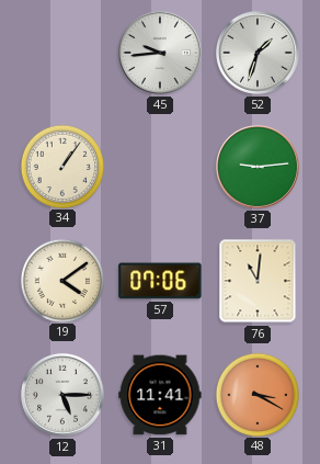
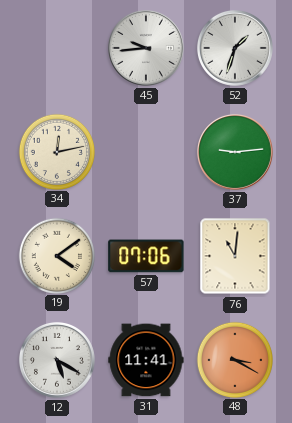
34: 1:06 -> 12:13 (56, 151)
12: 5:15 -> 5:20 (57, 360)
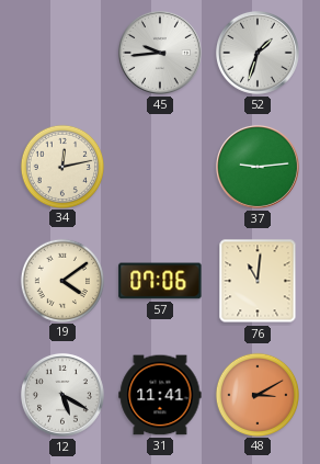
48: 3:20 -> 3:10 (256, 394)
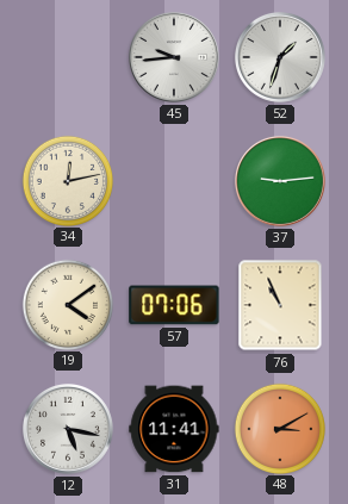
76: 11:01 -> 10:56 (280, 305)
12: 5:20 -> 5:17 (68, 429)
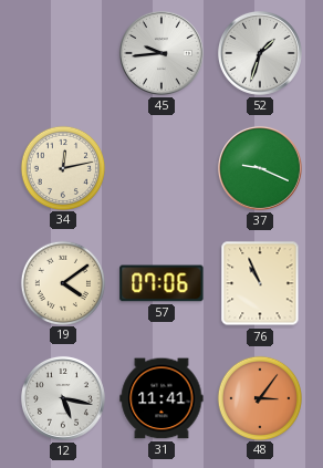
37: 9:14 -> 9:19 (260, 168)
48: 3:10 -> 3:06 (259, 397)
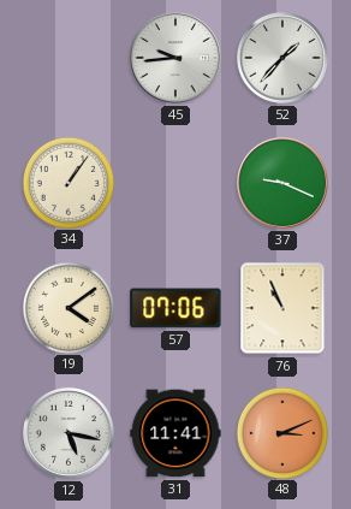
52: 1:33 -> 1:37 (282, 58)
34: 12:13 -> 1:06 (67, 182)
48: 3:06 -> 3:11 (281, 432)
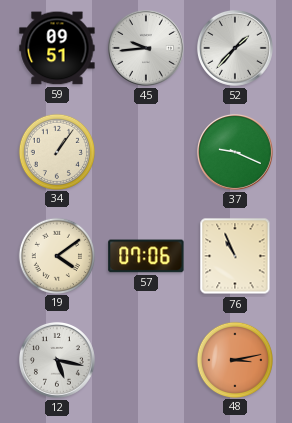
59: none -> 09:51 (57, 48)
31: 11:41 -> none (175, 433)
48: 3:11 -> 3:13 (234, 359)
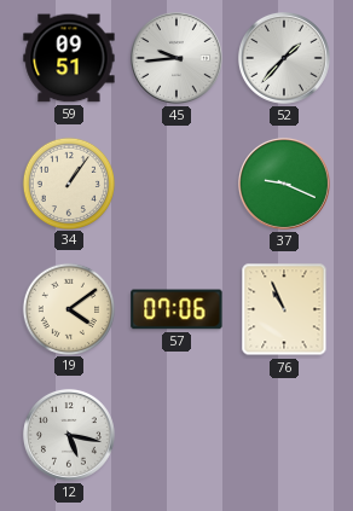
48: 3:13 -> none (234, 359)
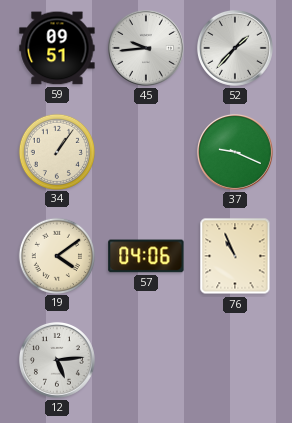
57: 07:06 -> 04:06 (146, 256)
12: 5:17 -> 5:14 (57, 360)
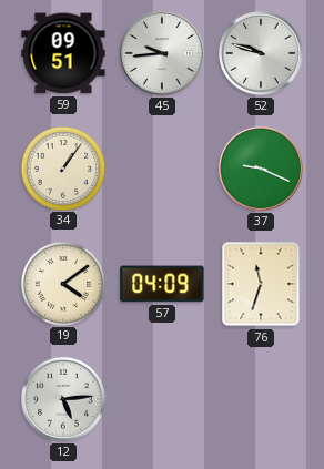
52: 1:37 -> 9:48 (261, 53)
57: 04:06 -> 04:09 (162, 284)
76: 10:56 -> 11:33 (261, 284)
